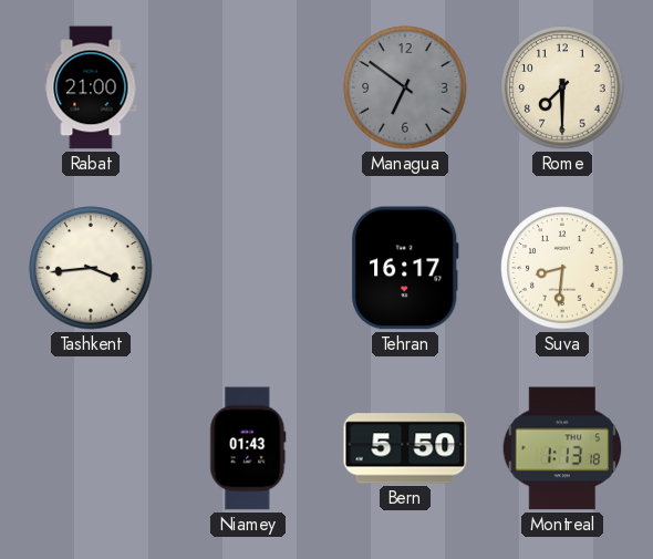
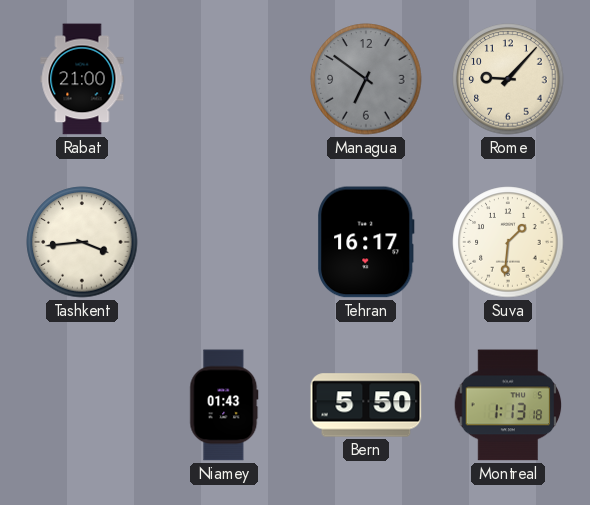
Rome: 7:30 -> 9:07 (508, 79)
Suva: 8:31 -> 1:31 (508, 242)
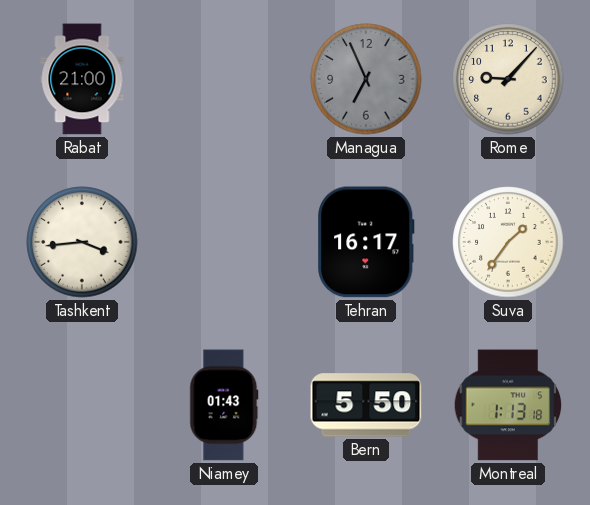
Managua: 6:51 -> 6:56 (366, 79)
Suva: 1:31 -> 1:36 (508, 242)
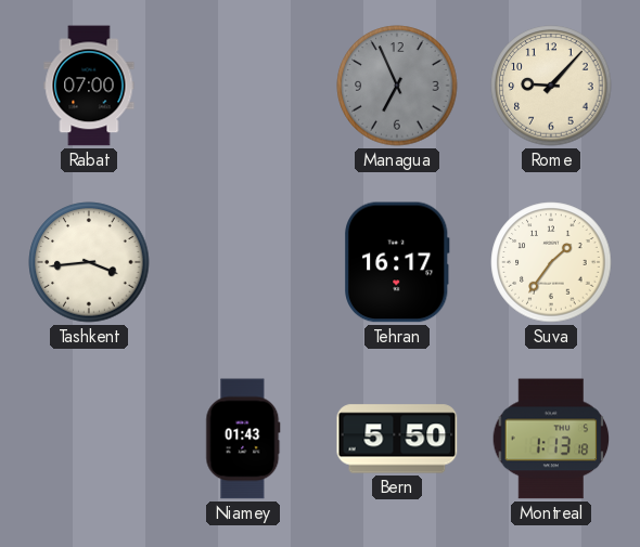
Rabat: 21:00 -> 07:00 (89, 86)
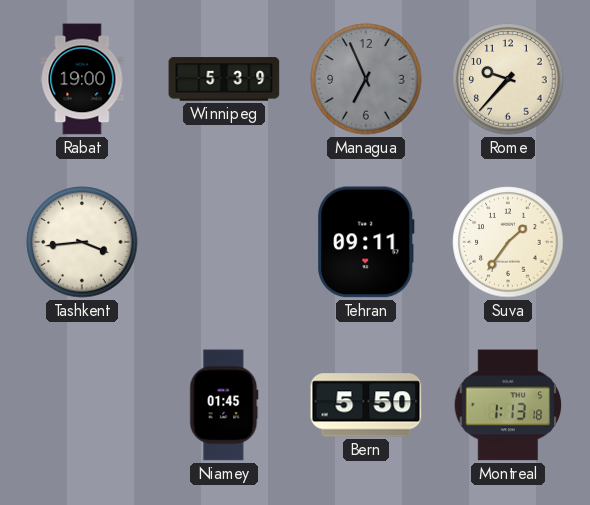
Rabat: 07:00 -> 19:00 (82, 79)
Winnipeg: none -> 5:39 (224, 79)
Rome: 9:07 -> 9:37 (508, 79)
Tehran: 16:17 -> 09:11 (367, 242)
Niamey: 01:43 -> 01:45 (224, 405)
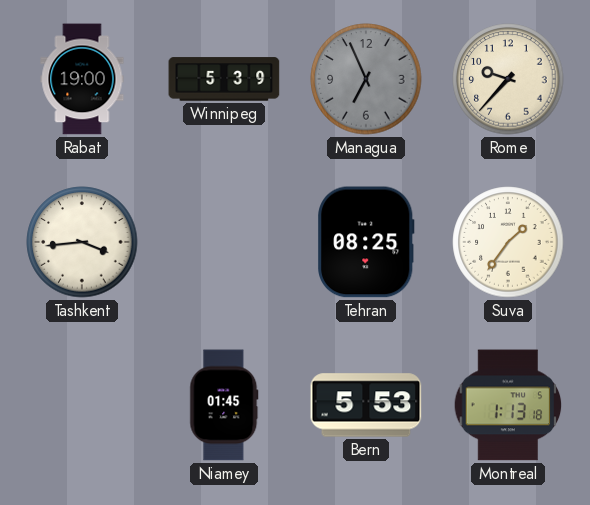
Tehran: 09:11 -> 08:25 (367, 242)
Bern: 5:50 -> 5:53 (366, 405)
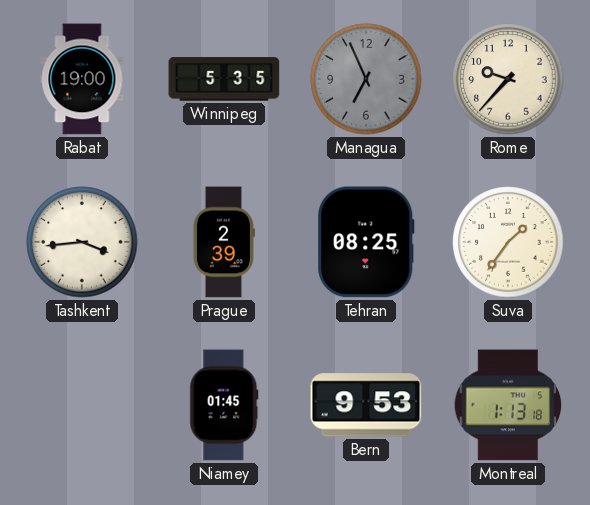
Winnipeg: 5:39 -> 5:35 (224, 79)
Prague: none -> 2:39 (223, 242)
Bern: 5:53 -> 9:53 (366, 405)
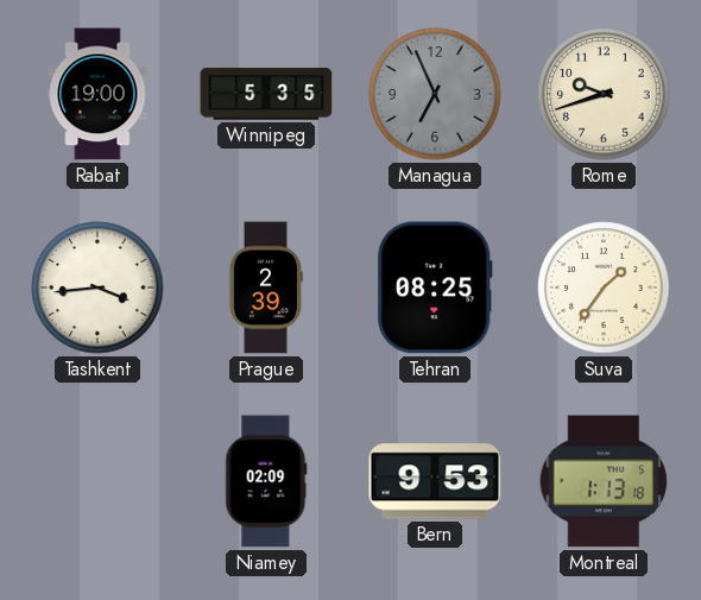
Rome: 9:37 -> 9:42 (604, 94)
Niamey: 01:45 -> 02:09 (266, 481)
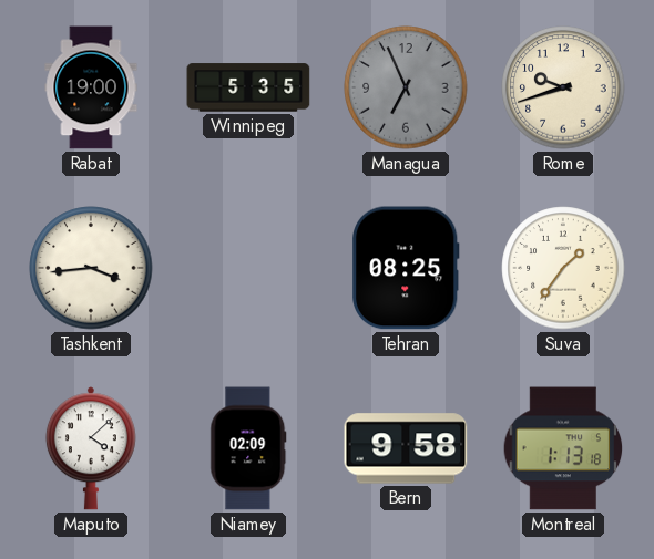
Prague: 2:39 -> none (265, 288)
Maputo: none -> 4:08 (91, 448)
Bern: 9:53 -> 9:58 (406, 448)
